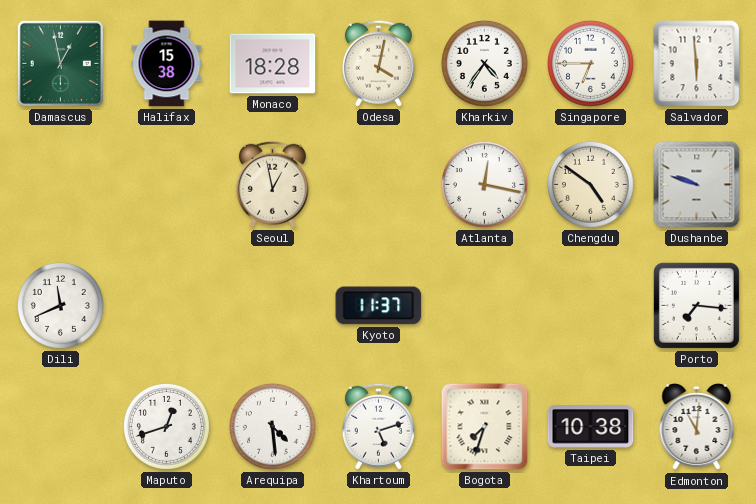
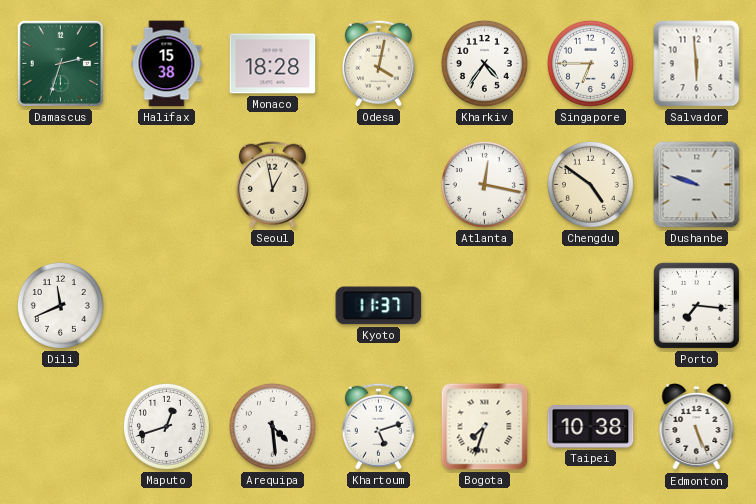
Damascus: 12:58 -> 2:33 (60, 63)
Edmonton: 11:01 -> 5:26 (697, 427)
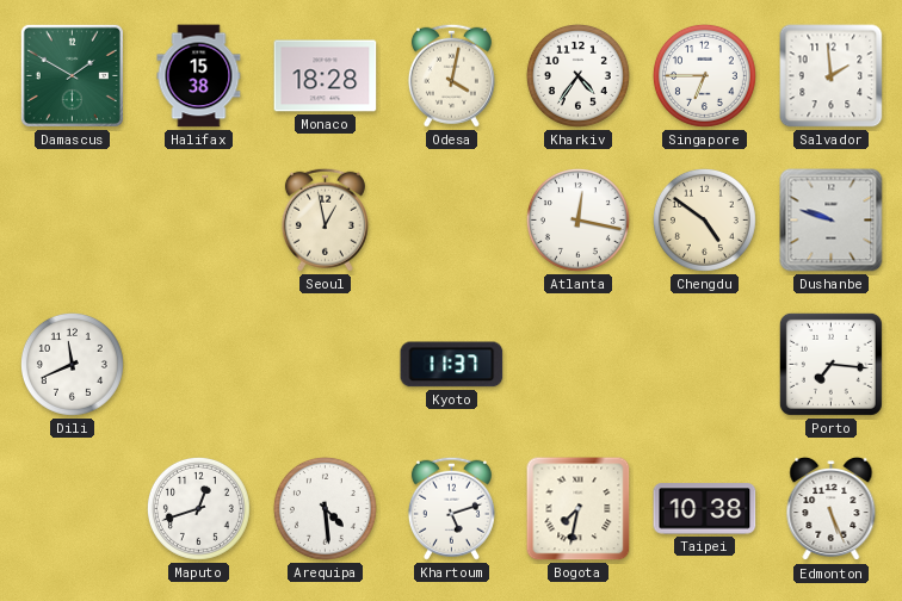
Damascus: 2:33 -> 1:50 (72, 75)
Salvador: 5:59 -> 1:59 (832, 76)
Bogota: 7:33 -> 7:32 (579, 509)
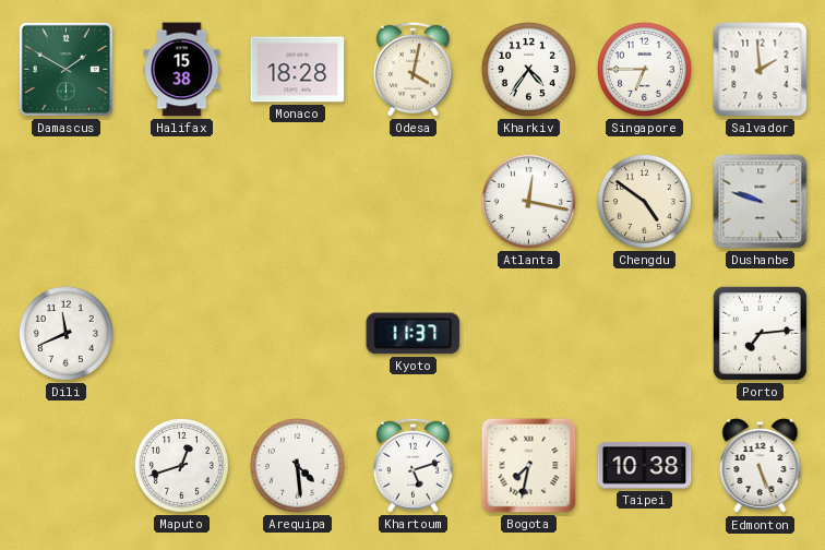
Seoul: 12:58 -> none (325, 219)
Porto: 7:16 -> 7:14 (760, 333)
